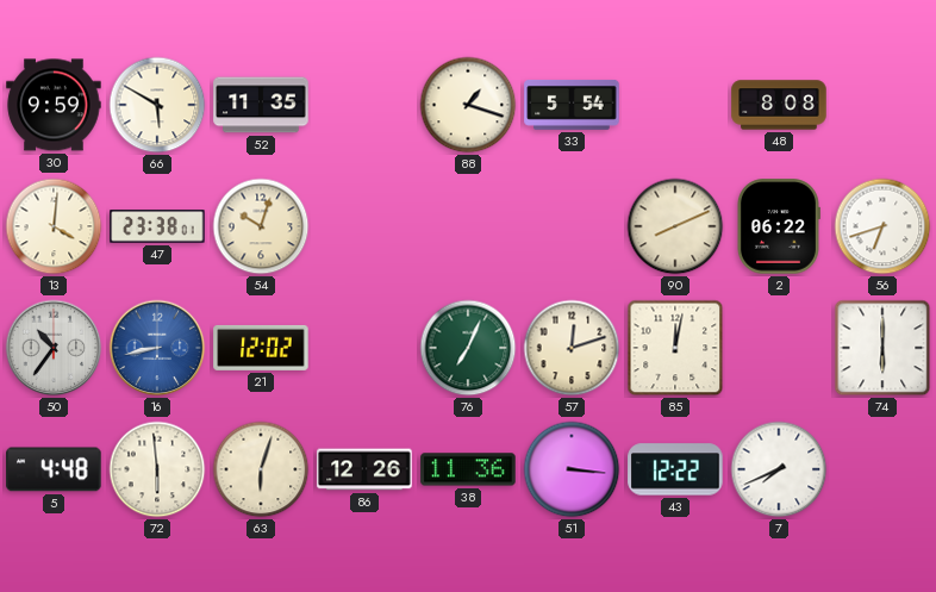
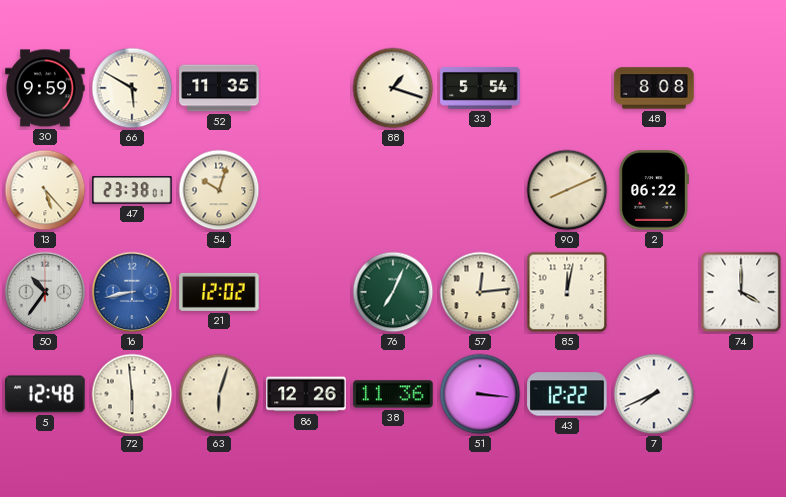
13: 4:01 -> 5:23 (45, 190)
56: 6:42 -> none (882, 226)
57: 12:12 -> 12:14 (480, 292)
74: 6:00 -> 4:00 (741, 292)
5: 4:48 -> 12:48 (45, 394)
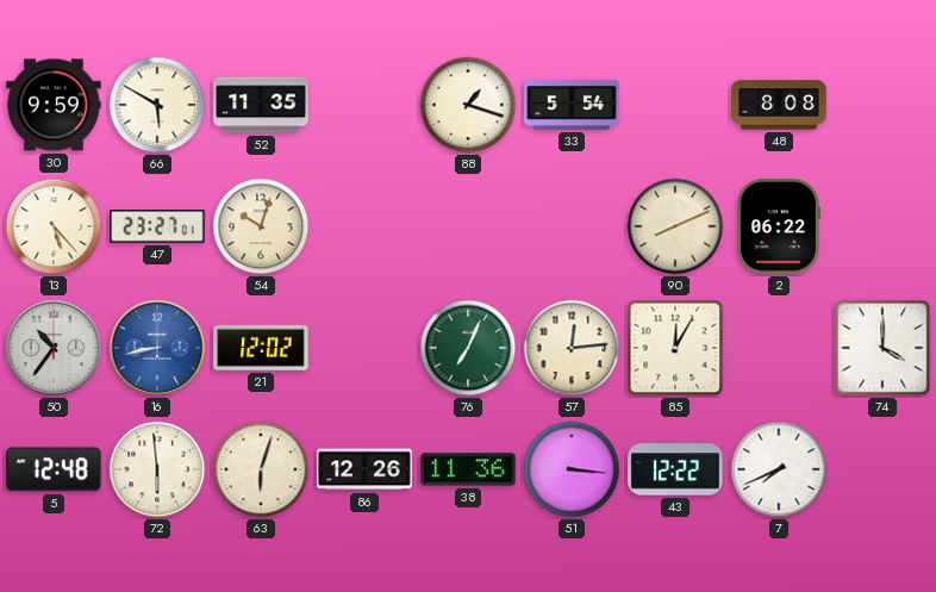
47: 23:38 -> 23:27 (157, 228)
85: 12:02 -> 12:05 (675, 348)
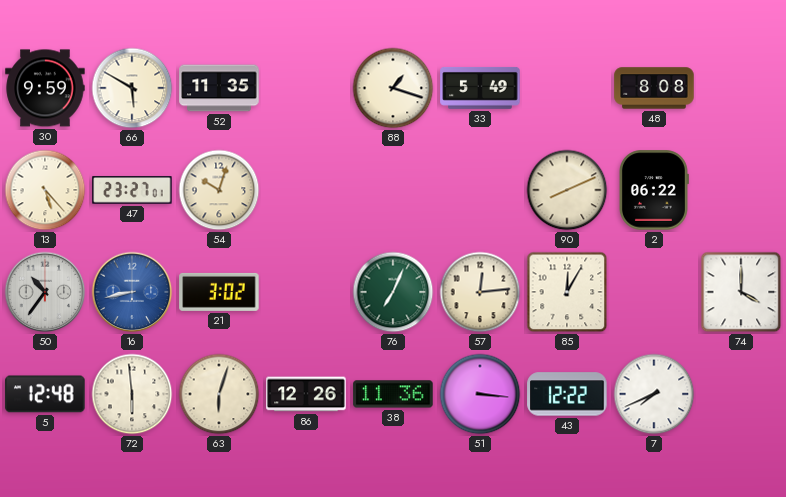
33: 5:54 -> 5:49 (480, 88)
21: 12:02 -> 3:02 (219, 292)
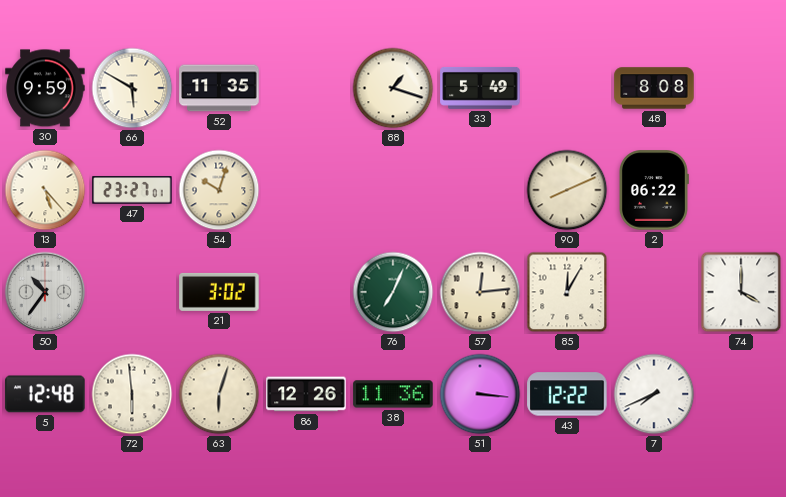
16: 8:43 -> none (132, 292)
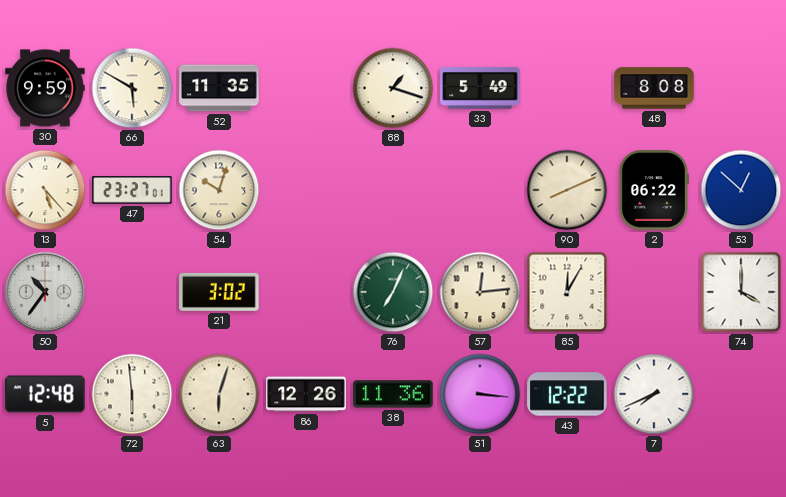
53: none -> 12:52 (741, 190)
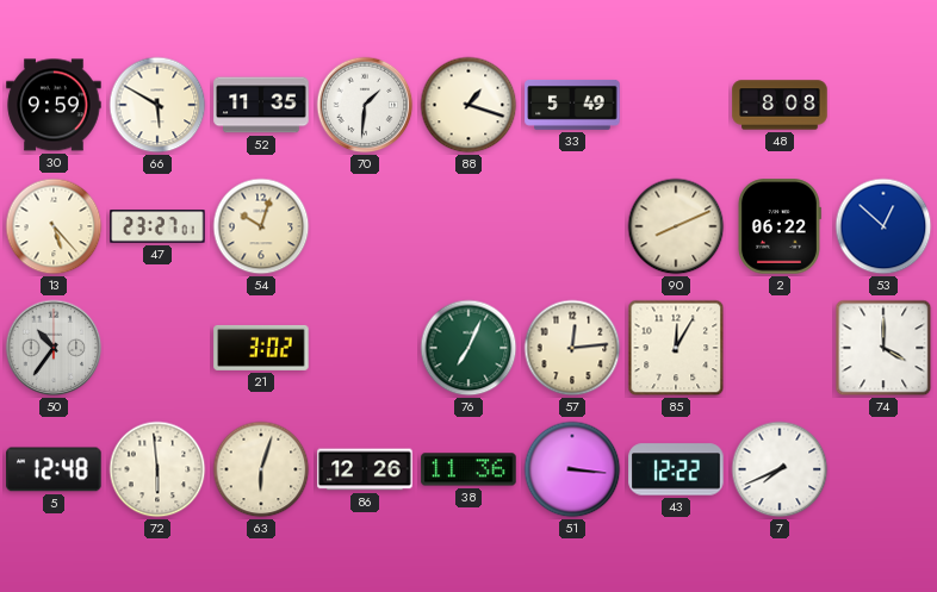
70: none -> 1:31 (365, 105)
